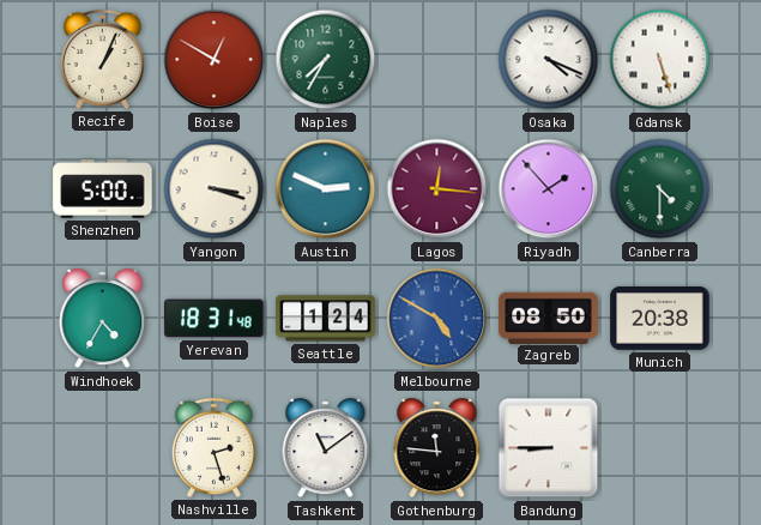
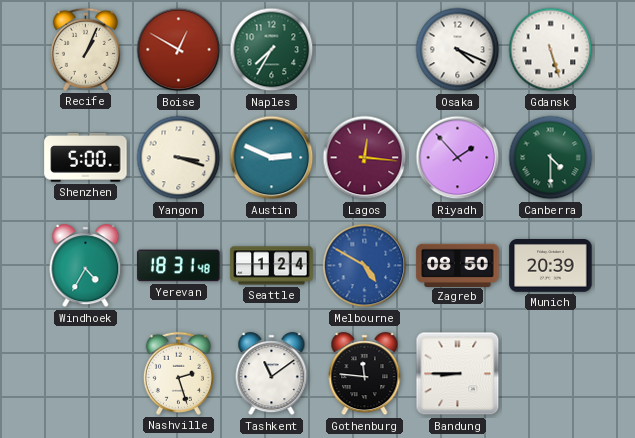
Munich: 20:38 -> 20:39 (551, 266)
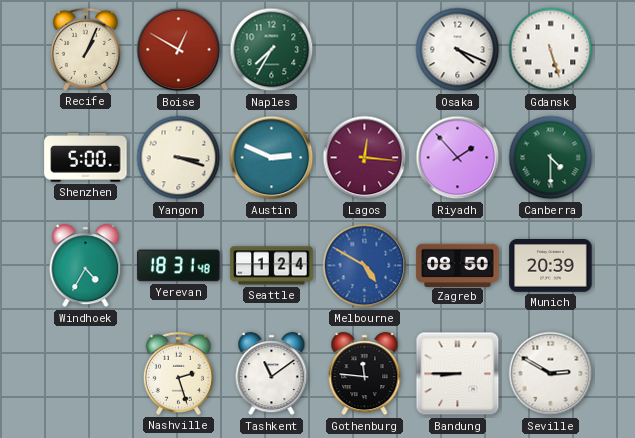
Seville: none -> 2:50 (551, 374)
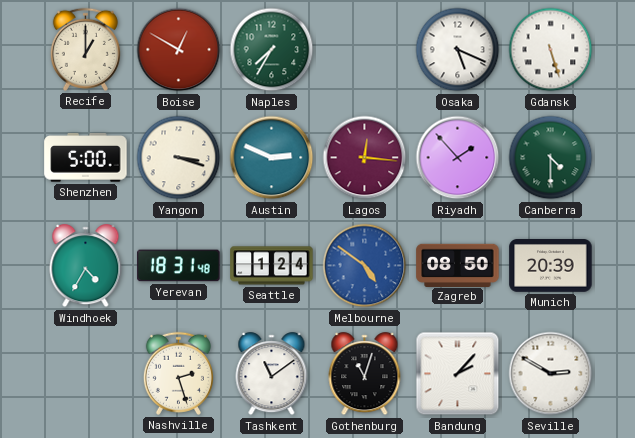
Recife: 1:04 -> 1:00 (85, 49)
Osaka: 4:19 -> 5:19 (458, 50)
Melbourne: 4:50 -> 4:51 (365, 266)
Gothenburg: 11:46 -> 11:03 (365, 374)
Bandung: 8:45 -> 2:07 (458, 374)
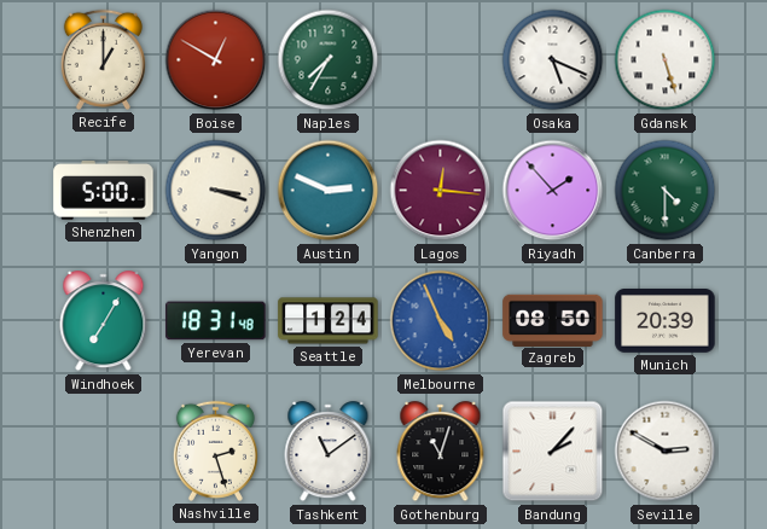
Windhoek: 4:35 -> 7:05 (104, 321)
Melbourne: 4:51 -> 4:56 (441, 321)
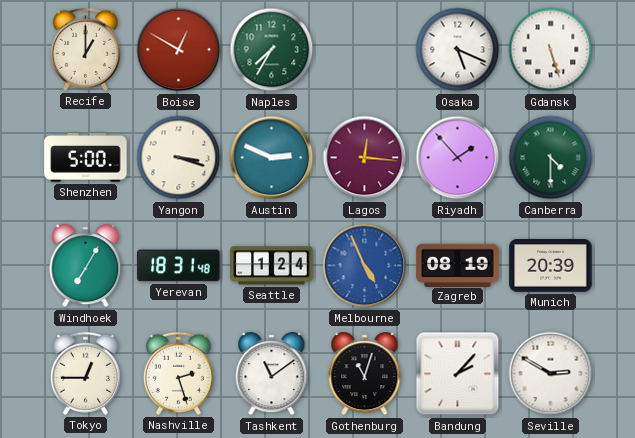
Zagreb: 08:50 -> 08:19 (458, 265)
Tokyo: none -> 12:45 (85, 373)
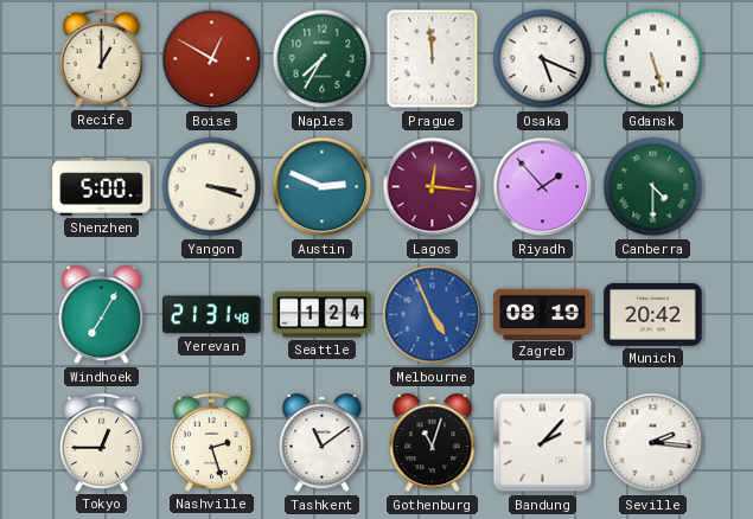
Prague: none -> 11:59 (433, 59)
Yerevan: 18:31 -> 21:31 (212, 315)
Munich: 20:39 -> 20:42 (653, 315)
Seville: 2:50 -> 2:16 (653, 443)
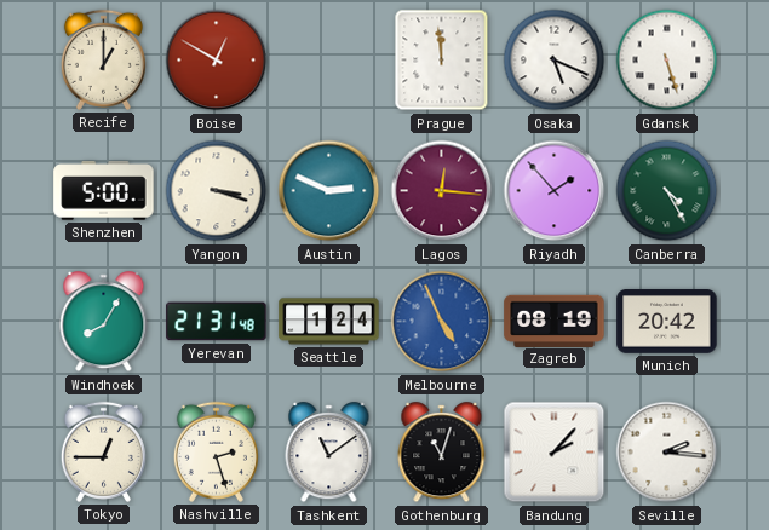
Naples: 7:35 -> none (323, 59)
Canberra: 4:30 -> 4:25 (667, 191)
Windhoek: 7:05 -> 8:05 (104, 322)
